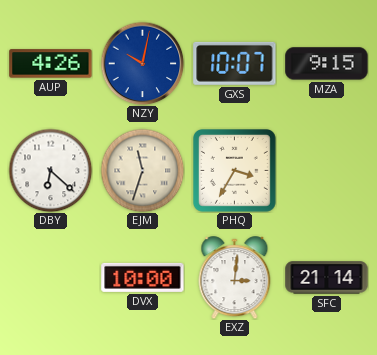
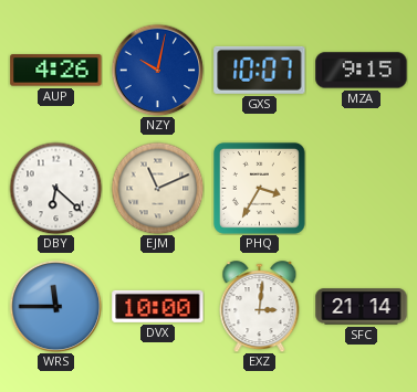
EJM: 11:33 -> 11:11 (157, 188)
WRS: none -> 11:45 (55, 306)
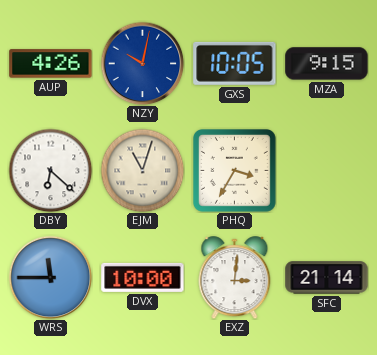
GXS: 10:07 -> 10:05 (235, 63)
EJM: 11:11 -> 11:03 (142, 170)
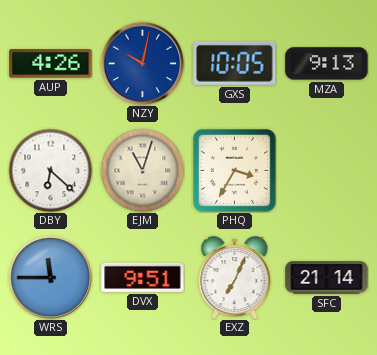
MZA: 9:15 -> 9:13 (327, 64)
DVX: 10:00 -> 9:51 (143, 277)
EXZ: 3:01 -> 7:04 (235, 278)
